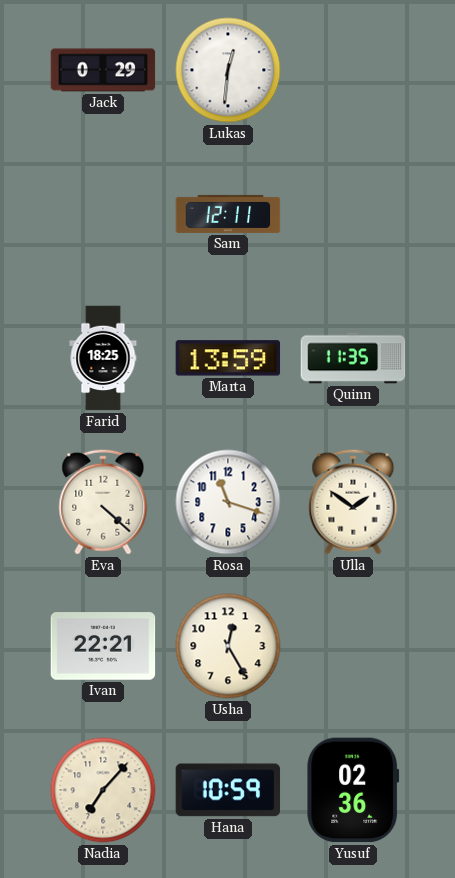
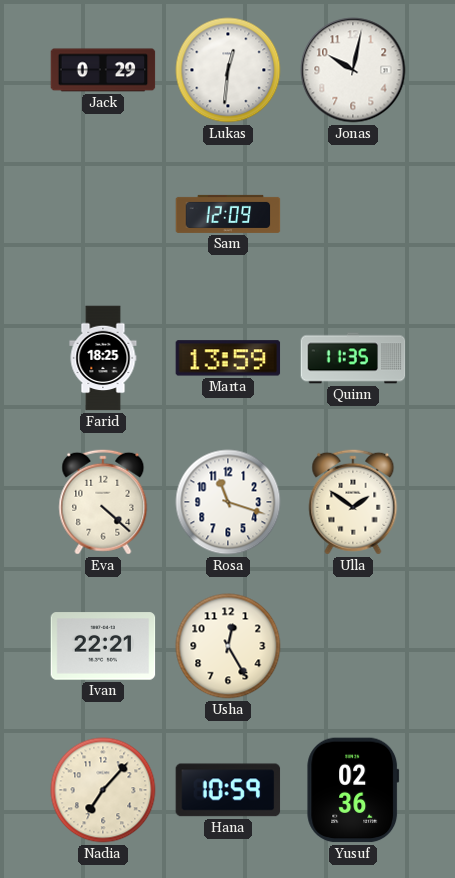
Jonas: none -> 10:02 (353, 70)
Sam: 12:11 -> 12:09 (228, 214)
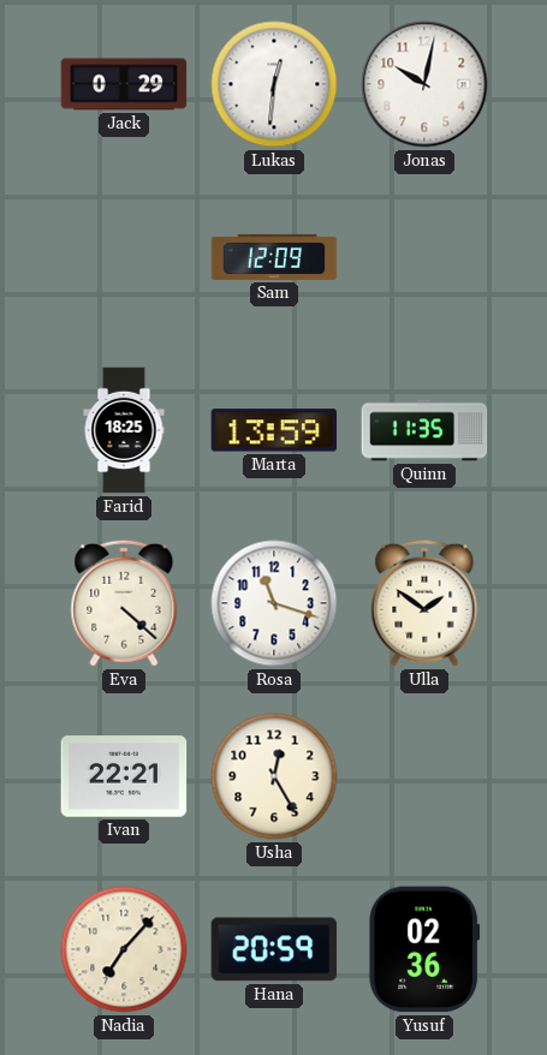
Hana: 10:59 -> 20:59 (274, 949)
